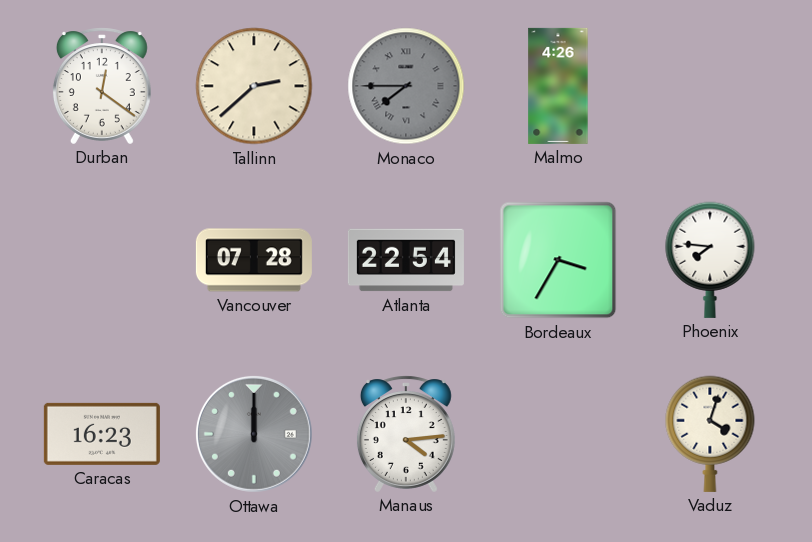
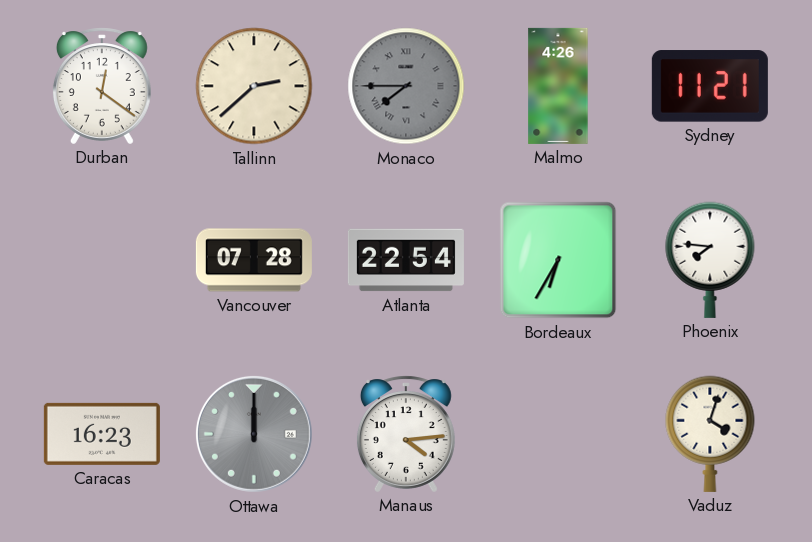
Sydney: none -> 11:21 (710, 86)
Bordeaux: 3:35 -> 6:35 (558, 260)
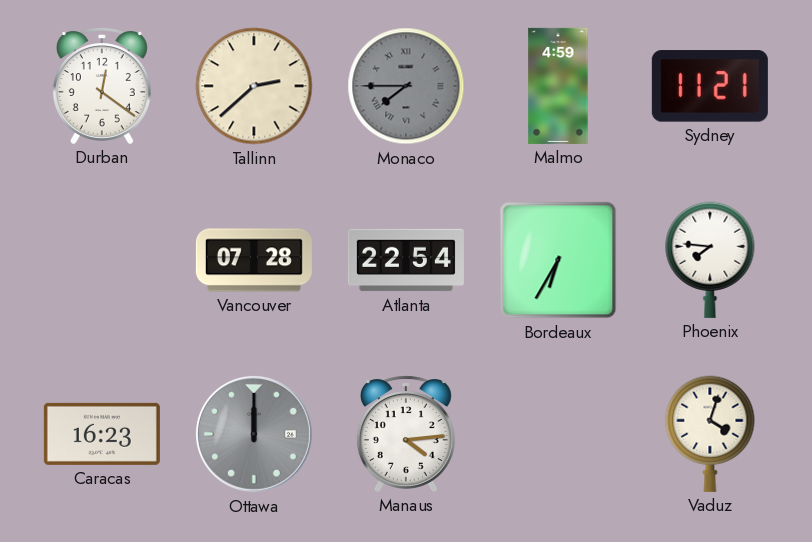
Malmo: 4:26 -> 4:59 (558, 86)
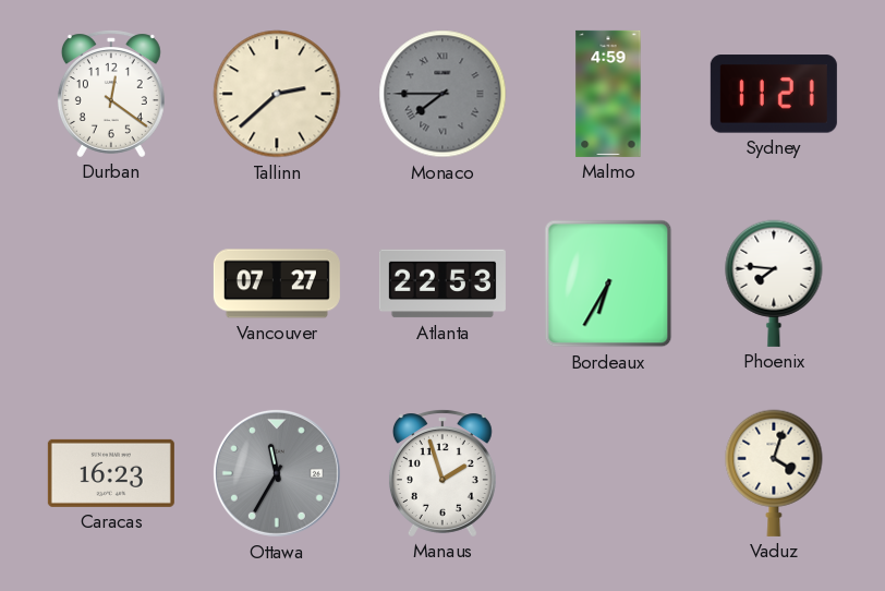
Vancouver: 07:28 -> 07:27 (277, 284)
Atlanta: 22:54 -> 22:53 (442, 284)
Ottawa: 12:00 -> 11:35 (277, 473)
Manaus: 4:14 -> 1:57 (442, 473)
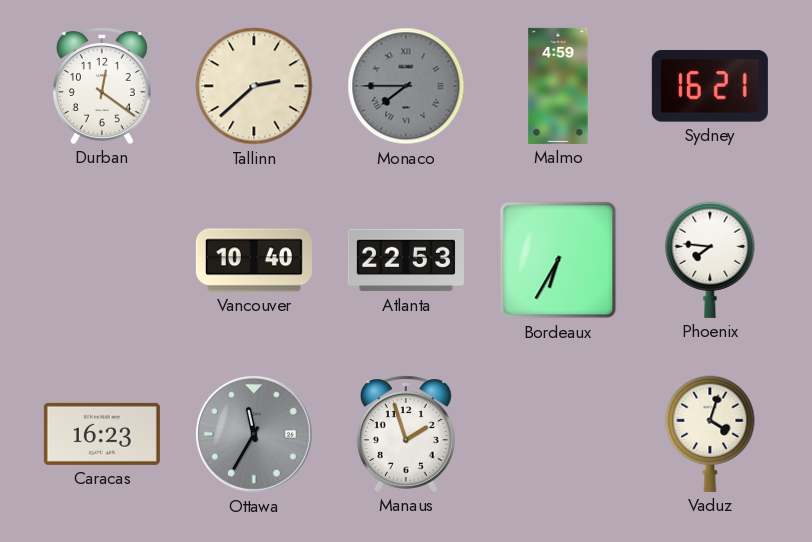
Sydney: 11:21 -> 16:21 (710, 86)
Vancouver: 07:27 -> 10:40 (254, 260)
